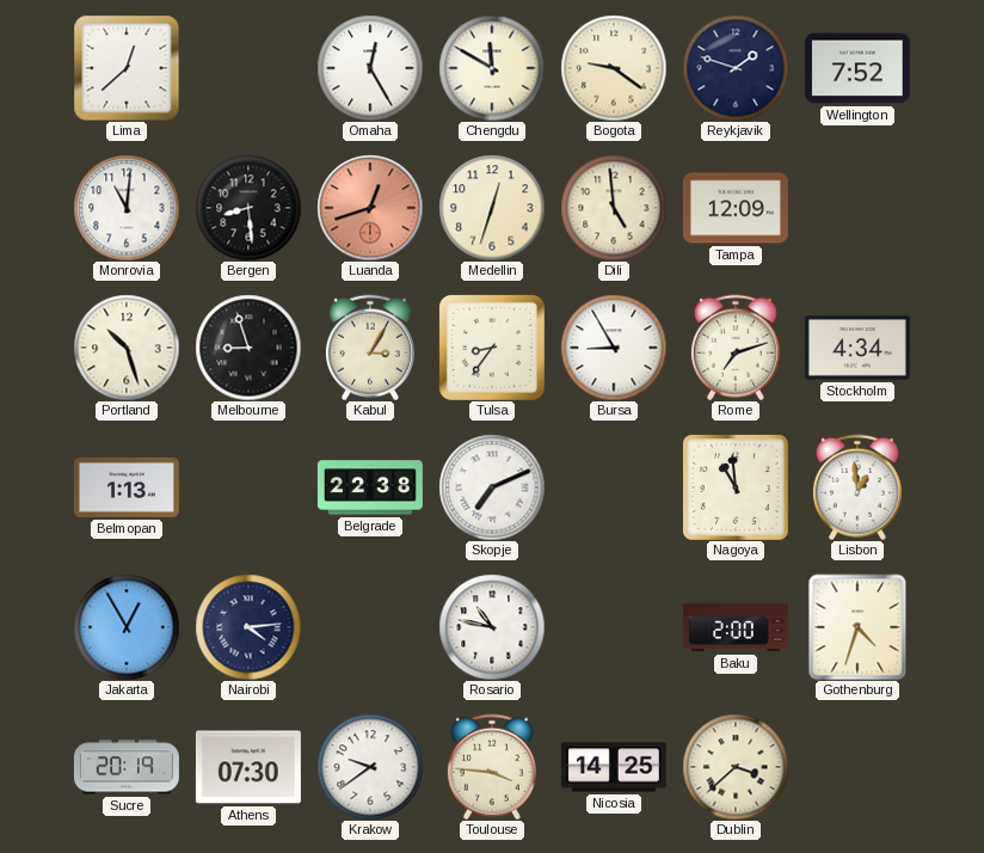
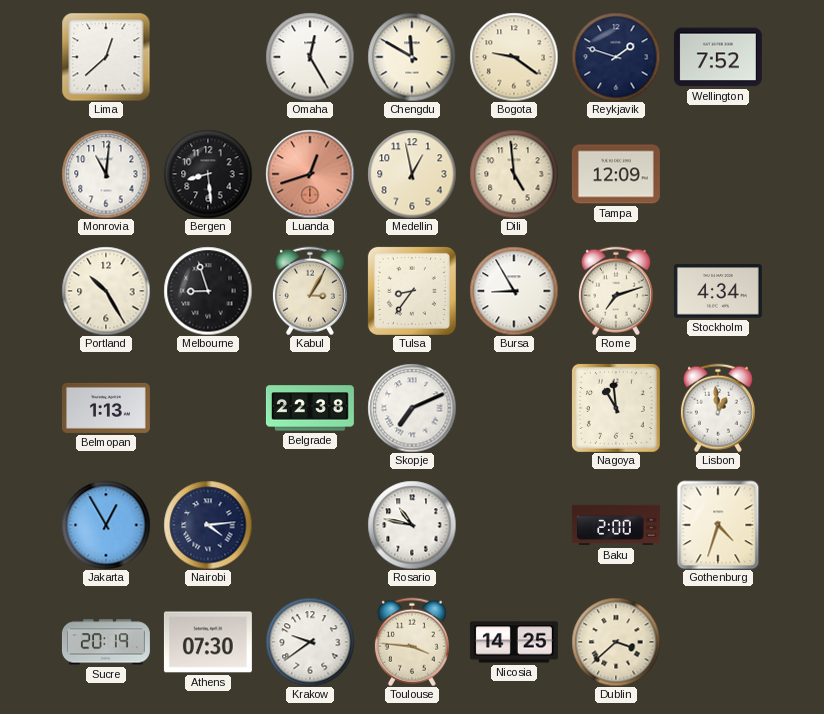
Medellin: 12:33 -> 12:58 (412, 174)
Portland: 10:27 -> 10:25 (106, 291)
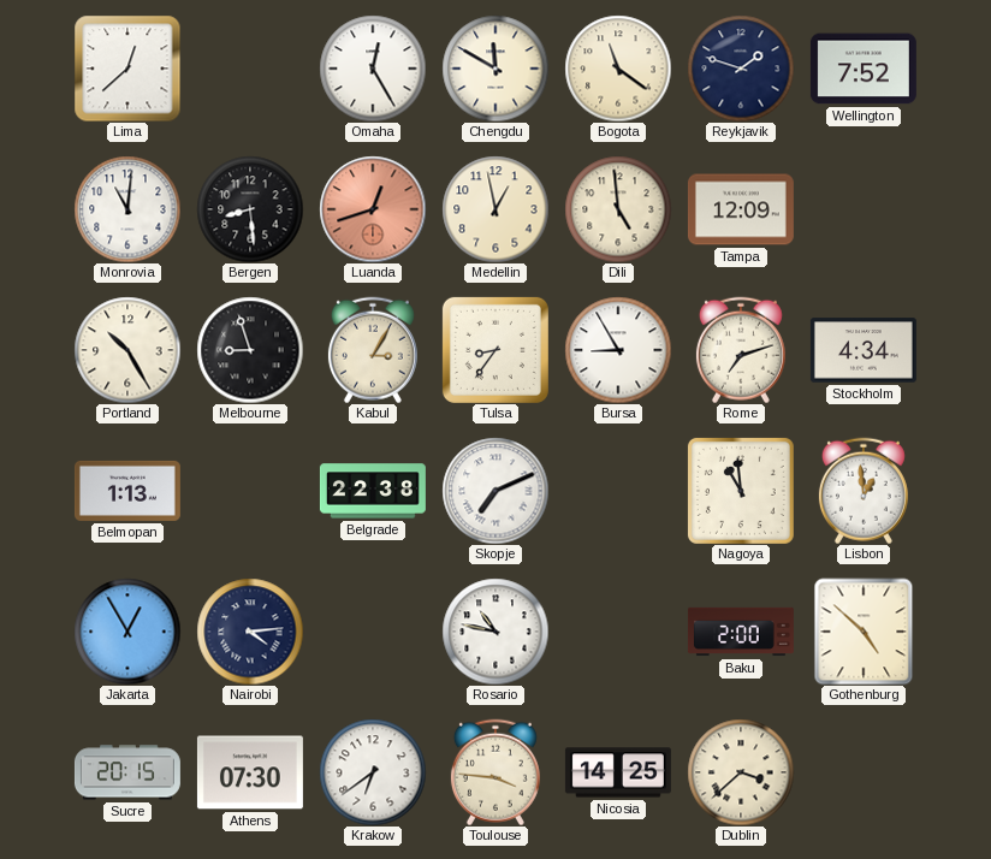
Bogota: 9:21 -> 11:21 (618, 69)
Gothenburg: 4:33 -> 4:52 (864, 632)
Sucre: 20:19 -> 20:15 (127, 772)
Krakow: 9:39 -> 6:39 (373, 772)
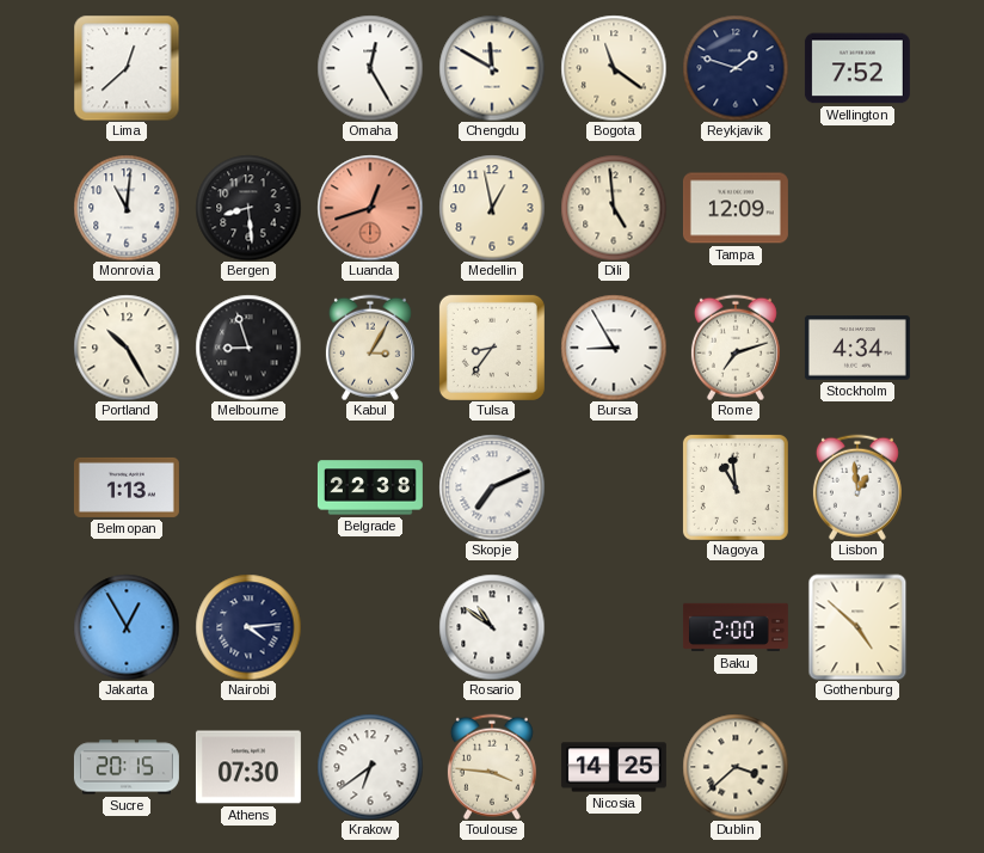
Rosario: 10:47 -> 10:51 (492, 627)
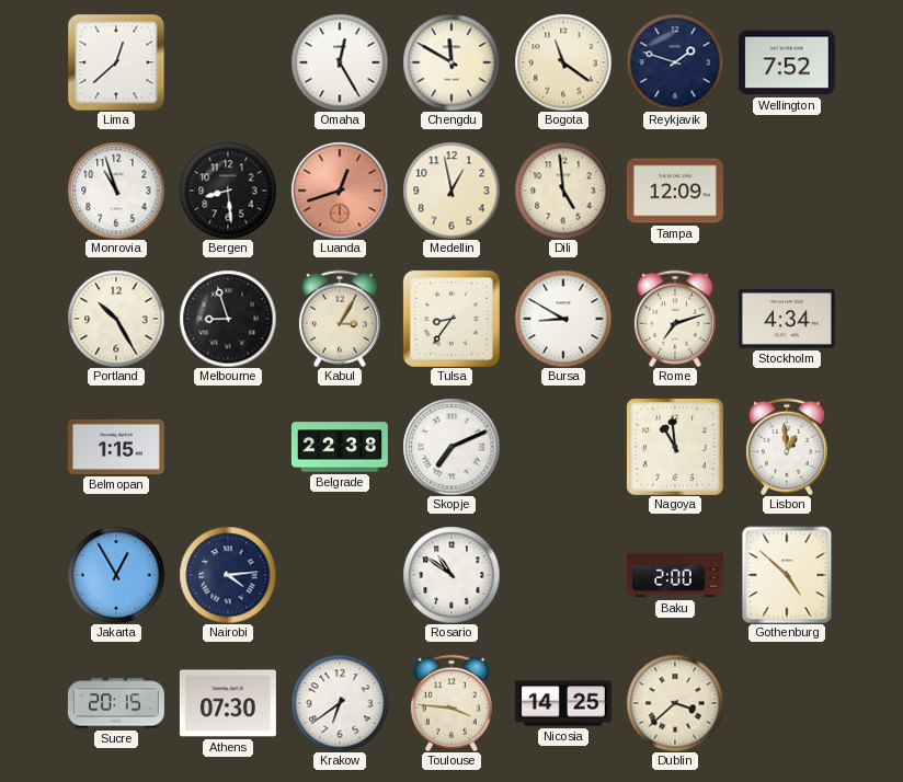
Monrovia: 11:01 -> 10:57 (116, 191)
Bursa: 8:55 -> 8:50 (563, 319)
Belmopan: 1:13 -> 1:15 (116, 447)
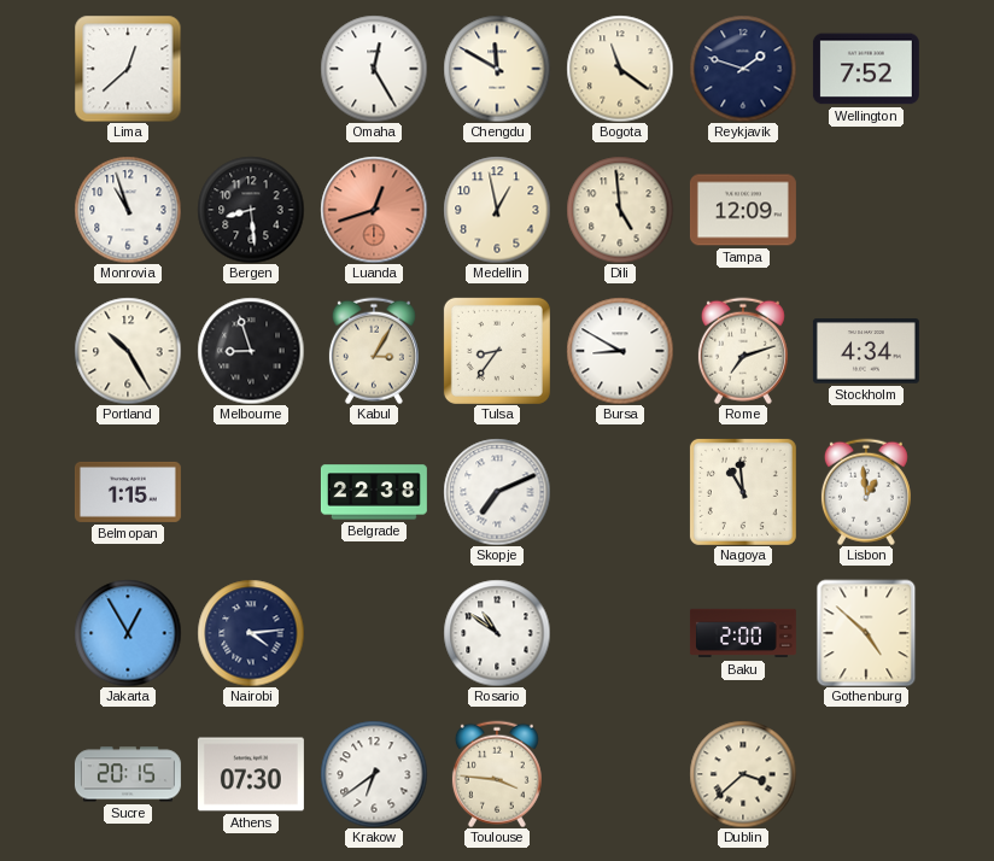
Nicosia: 14:25 -> none (563, 703)
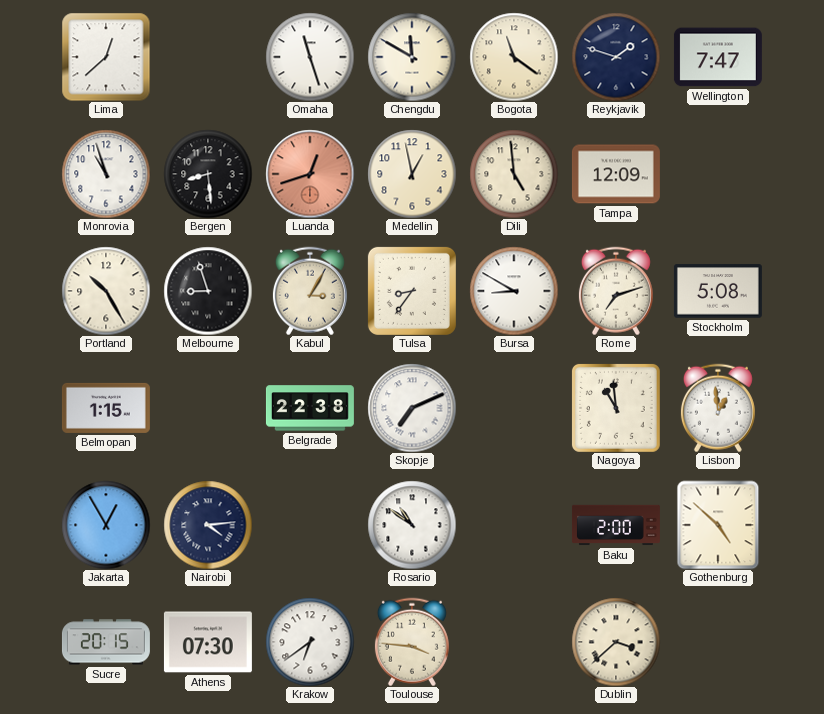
Omaha: 12:25 -> 11:27 (310, 57)
Wellington: 7:52 -> 7:47 (718, 57)
Stockholm: 4:34 -> 5:08 (718, 291)
